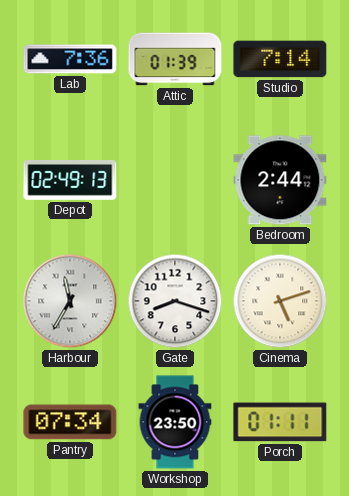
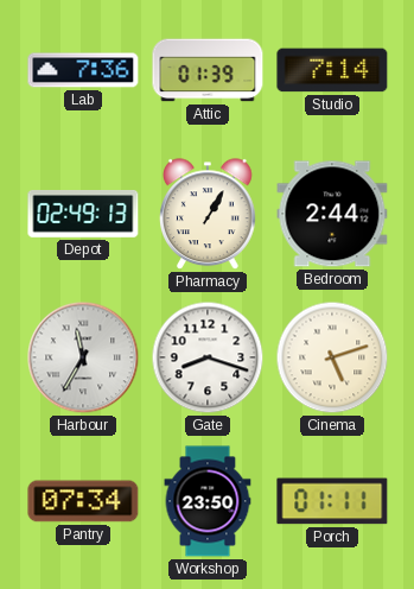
Pharmacy: none -> 1:05 (209, 215)
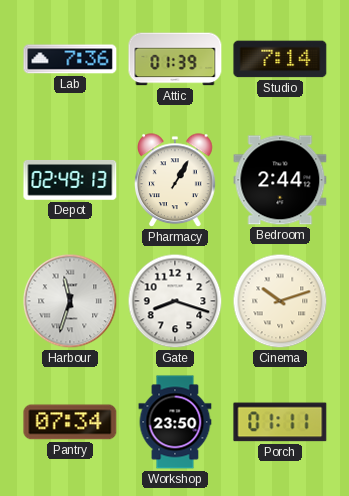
Harbour: 11:35 -> 11:33 (70, 301)
Cinema: 5:12 -> 10:12 (280, 301)
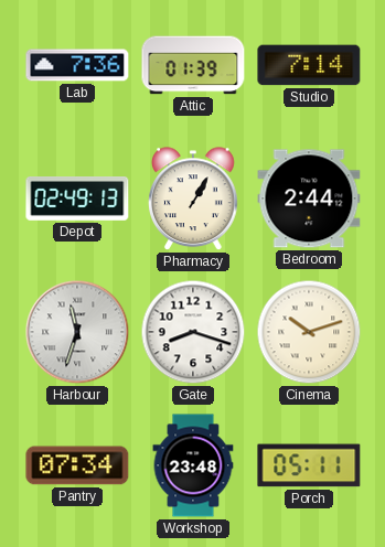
Workshop: 23:50 -> 23:48 (193, 465)
Porch: 01:11 -> 05:11 (309, 465)
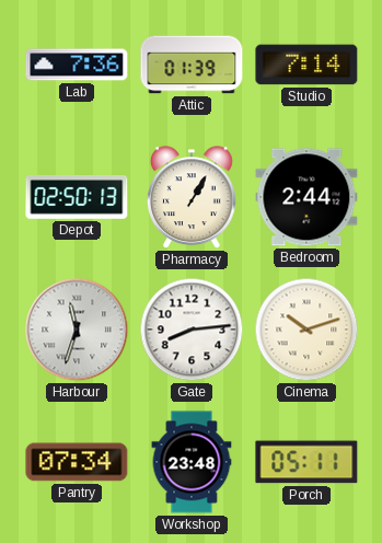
Depot: 02:49 -> 02:50 (77, 198)
Gate: 8:18 -> 8:14 (192, 330)
